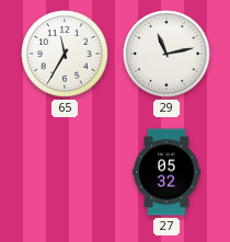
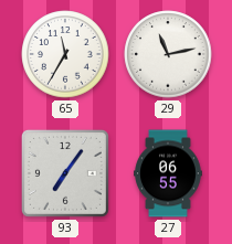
93: none -> 7:06 (65, 173)
27: 05:32 -> 06:55 (168, 173)
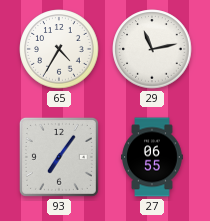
65: 11:35 -> 4:35 (59, 49)
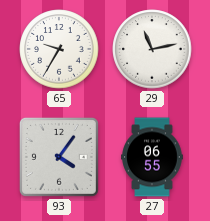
65: 4:35 -> 9:35 (59, 49)
93: 7:06 -> 4:06 (59, 157)
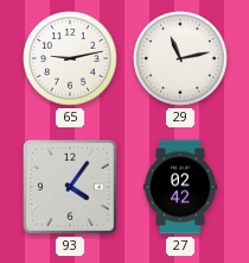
65: 9:35 -> 9:13 (70, 58)
27: 06:55 -> 02:42 (180, 187)
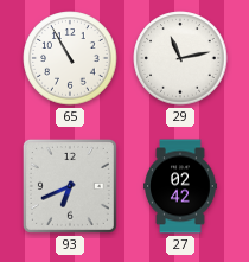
65: 9:13 -> 10:55 (70, 58)
93: 4:06 -> 6:41 (70, 186)
